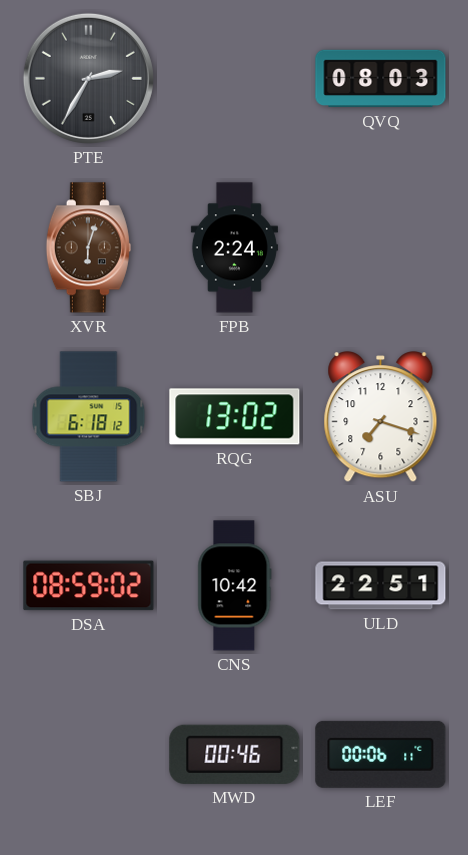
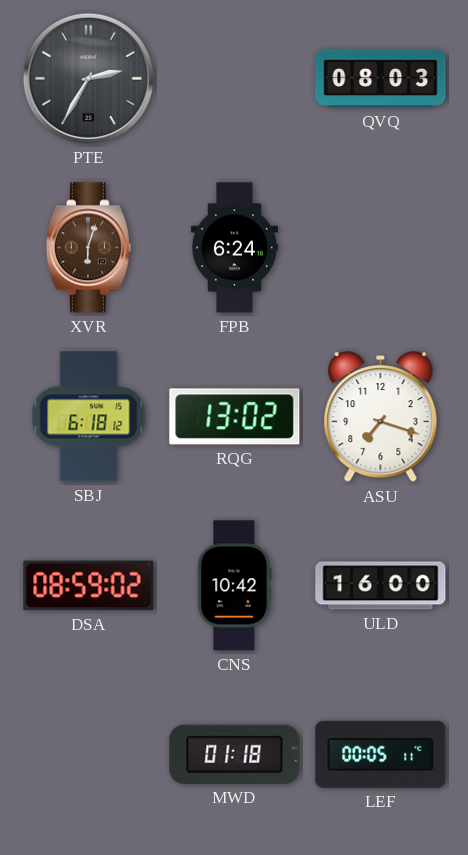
FPB: 2:24 -> 6:24 (234, 248)
ULD: 22:51 -> 16:00 (381, 586)
MWD: 00:46 -> 01:18 (235, 754)
LEF: 00:06 -> 00:05 (381, 754)
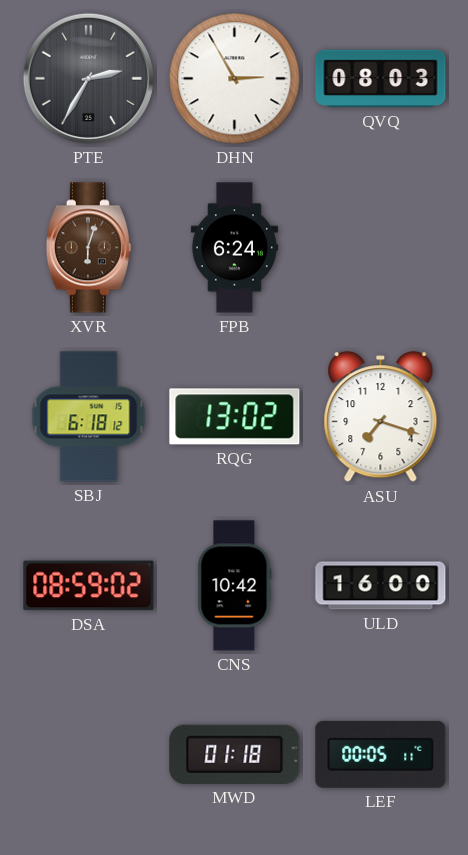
DHN: none -> 2:55 (235, 79)
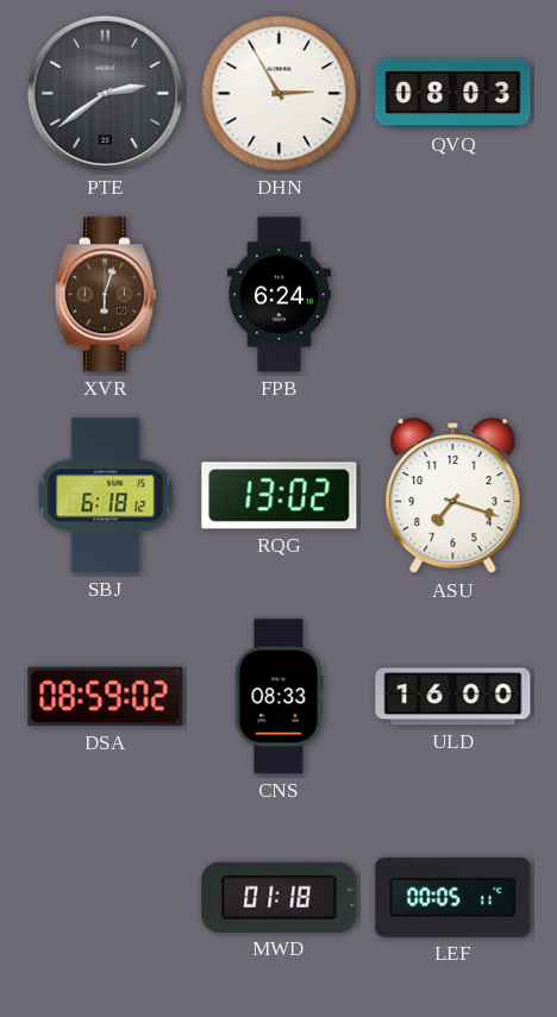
PTE: 2:35 -> 2:39 (105, 93)
CNS: 10:42 -> 08:33 (280, 697)
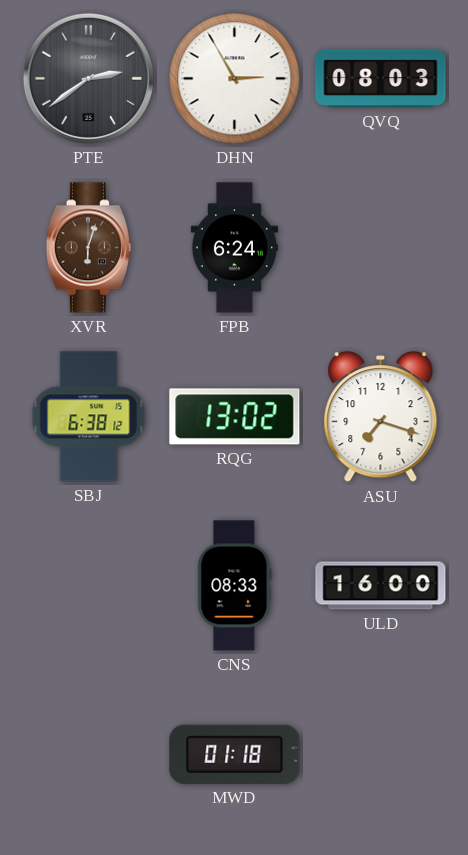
SBJ: 6:18 -> 6:38 (89, 417)
DSA: 08:59 -> none (106, 697)
LEF: 00:05 -> none (453, 897)
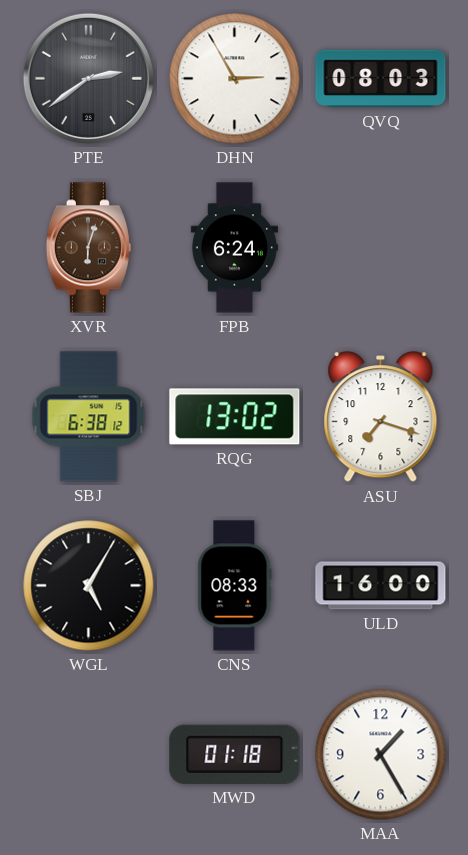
WGL: none -> 5:05 (89, 586)
MAA: none -> 1:25 (381, 755)
